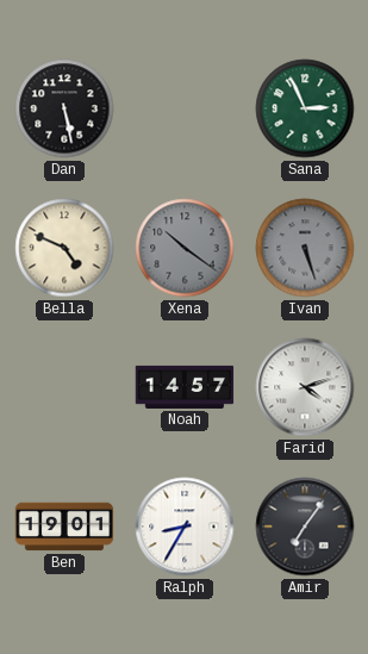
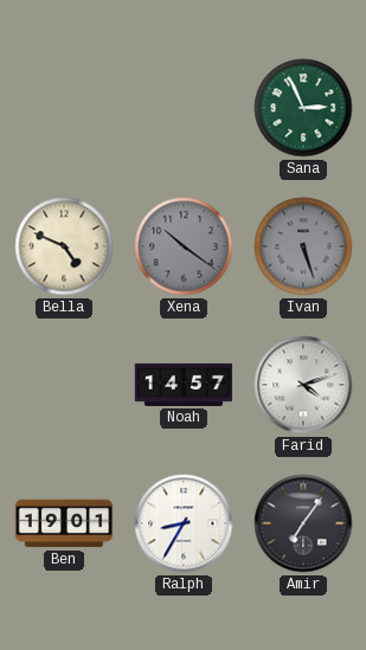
Dan: 5:28 -> none (64, 108)
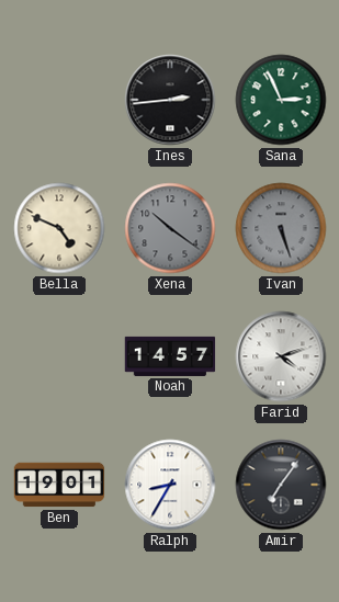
Ines: none -> 2:44 (170, 100)
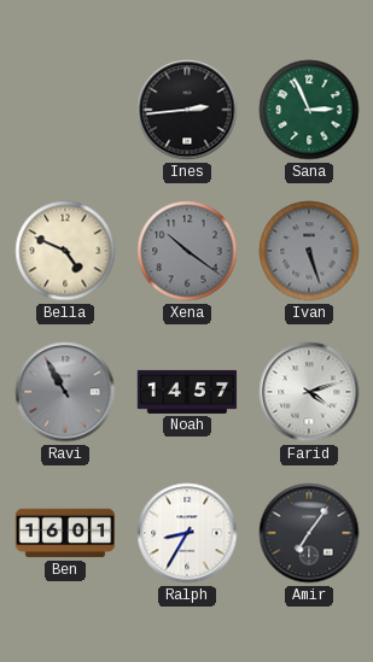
Ravi: none -> 10:55 (65, 392)
Ben: 19:01 -> 16:01 (65, 533)
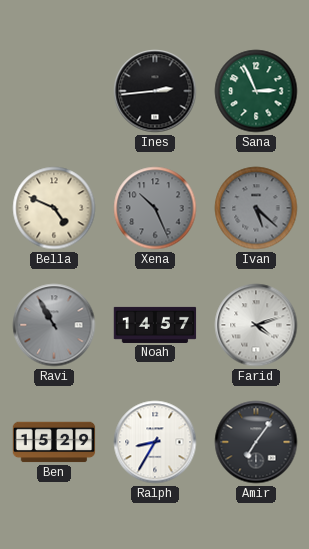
Xena: 10:21 -> 10:26 (155, 208)
Ivan: 5:27 -> 5:22 (256, 208)
Ben: 16:01 -> 15:29 (54, 442)
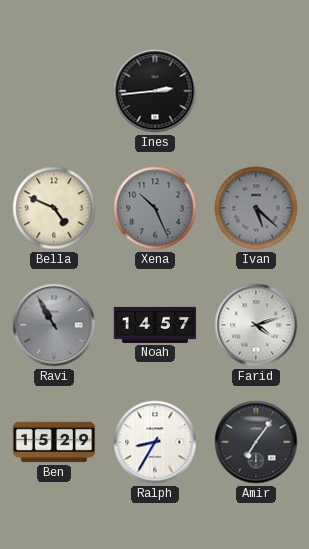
Sana: 2:56 -> none (256, 91)
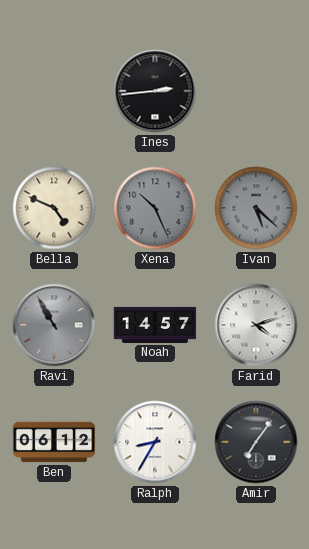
Ben: 15:29 -> 06:12 (54, 442)
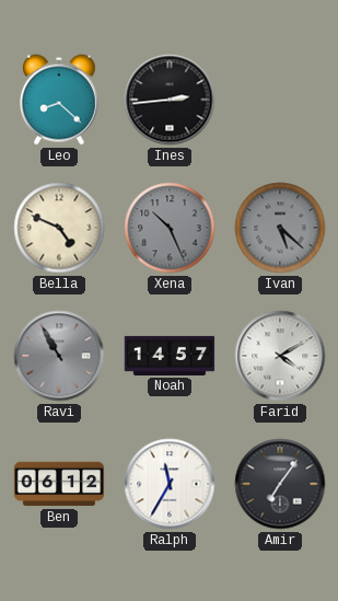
Leo: none -> 8:22 (60, 100)
Farid: 4:12 -> 4:10 (280, 356)
Ralph: 8:35 -> 11:35 (170, 484)
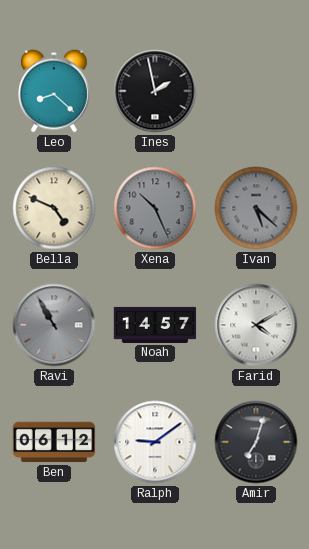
Ines: 2:44 -> 1:58 (155, 91)
Ralph: 11:35 -> 9:09 (155, 442)
Amir: 7:06 -> 7:03 (256, 442)
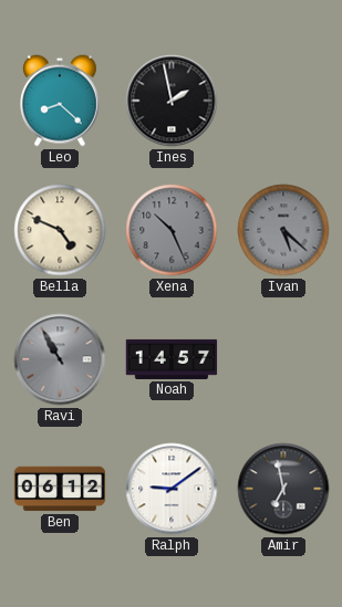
Farid: 4:10 -> none (256, 325)
Amir: 7:03 -> 6:58 (283, 489)
